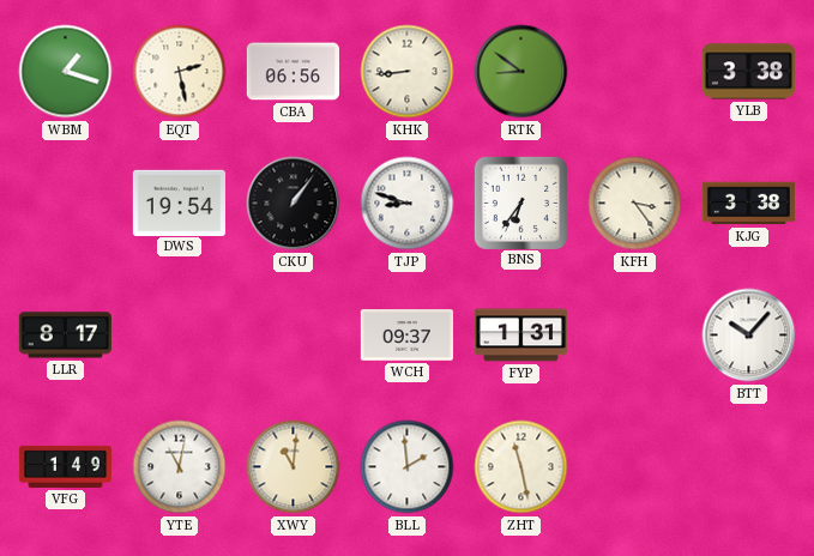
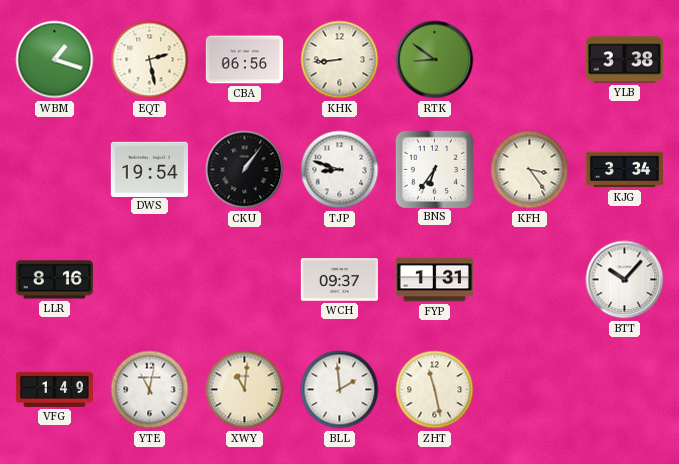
KJG: 3:38 -> 3:34 (624, 170)
LLR: 8:17 -> 8:16 (54, 280)
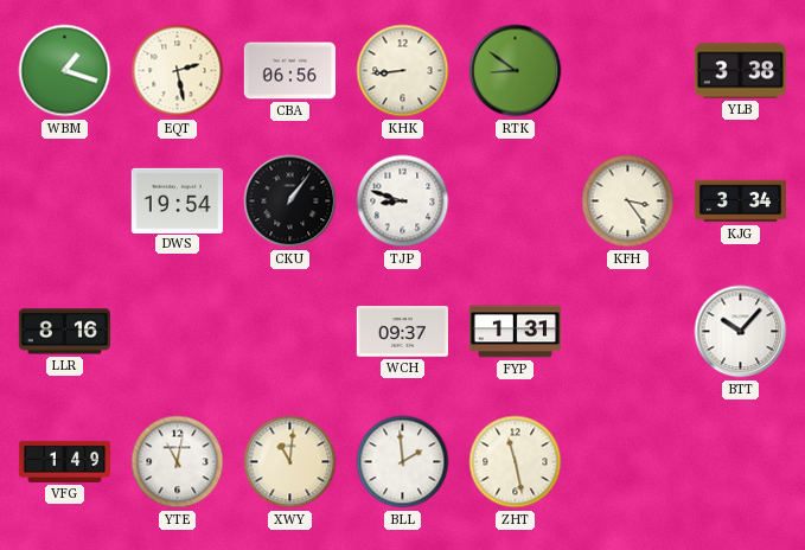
BNS: 6:36 -> none (434, 169)
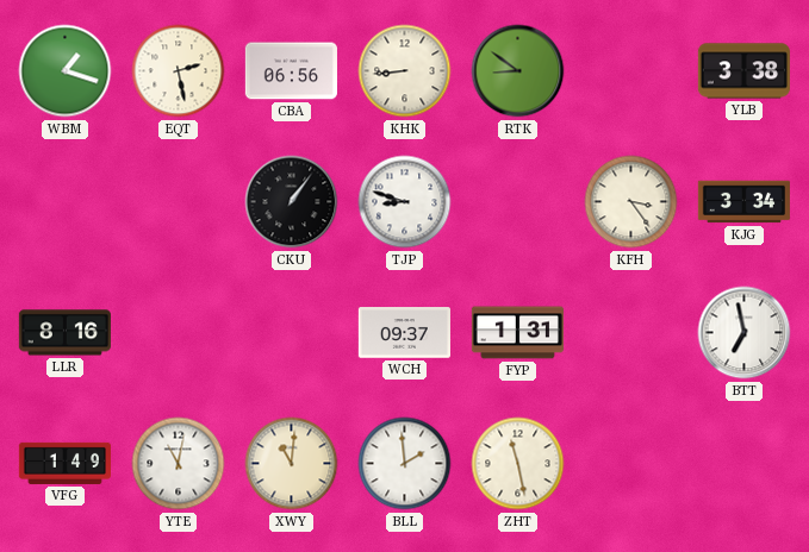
DWS: 19:54 -> none (177, 200)
BTT: 10:07 -> 6:58 (745, 333)
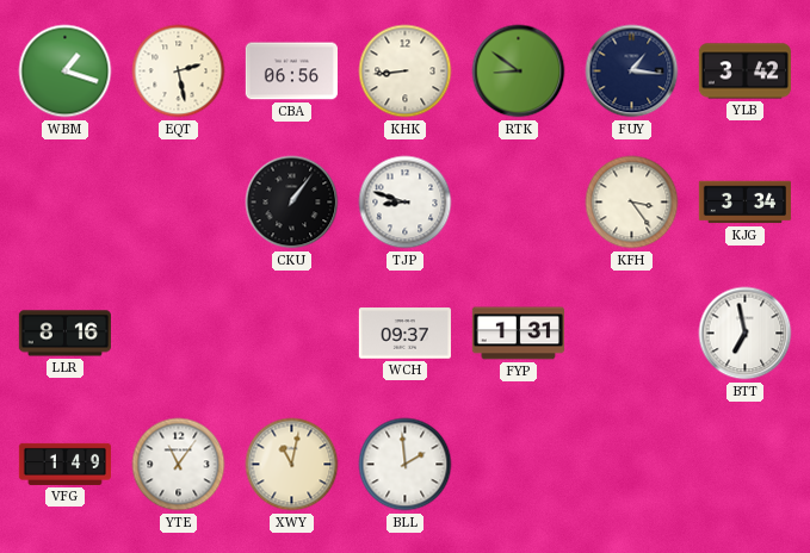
FUY: none -> 1:16 (632, 72)
YLB: 3:38 -> 3:42 (744, 72)
YTE: 11:02 -> 11:06 (179, 465)
XWY: 11:01 -> 11:02 (292, 465)
ZHT: 11:28 -> none (518, 464)
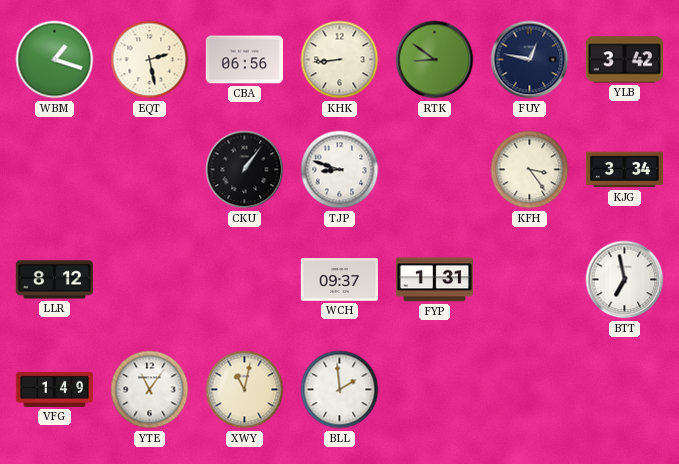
FUY: 1:16 -> 12:47 (530, 60)
LLR: 8:16 -> 8:12 (54, 280)
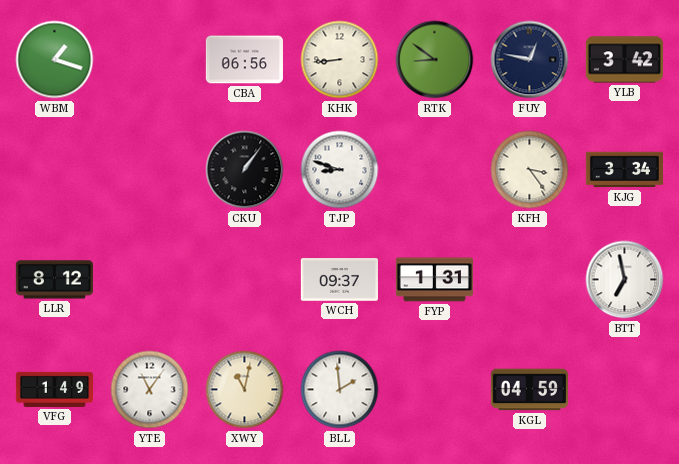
EQT: 2:28 -> none (150, 60)
KGL: none -> 04:59 (529, 390)
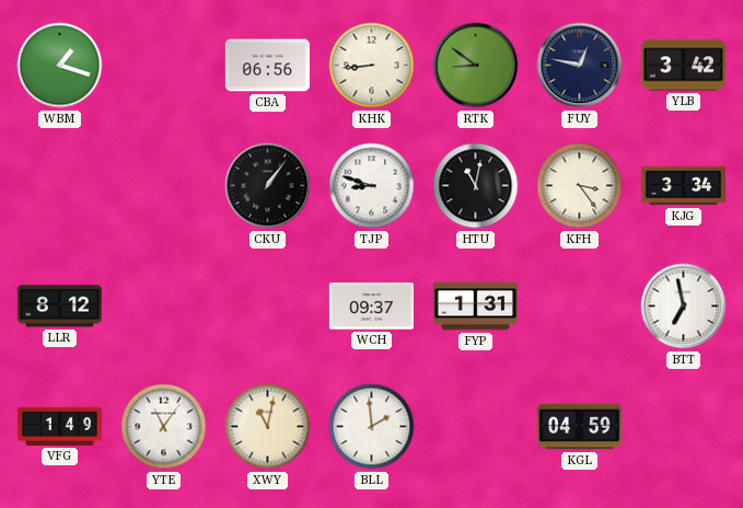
HTU: none -> 11:02 (476, 186)
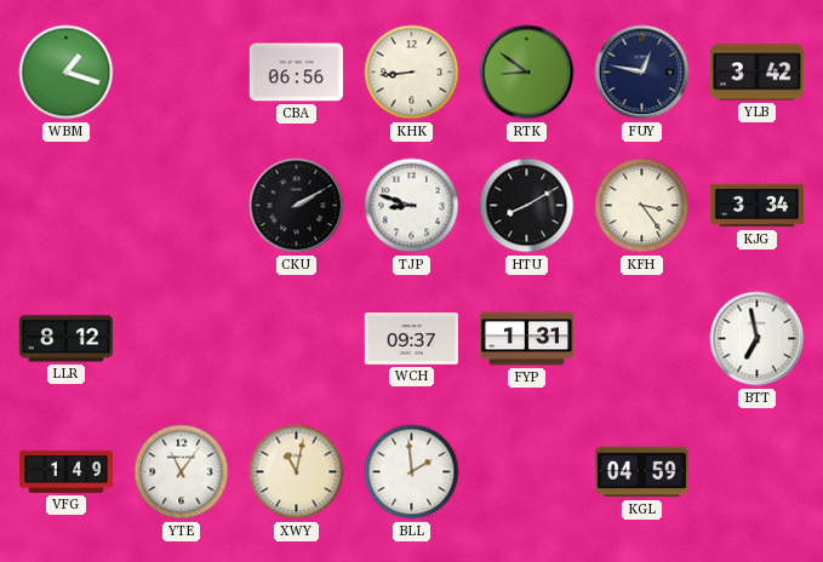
CKU: 1:06 -> 2:10 (297, 206)
HTU: 11:02 -> 8:10 (527, 206)
